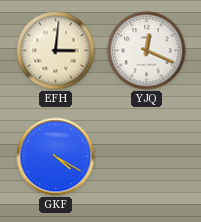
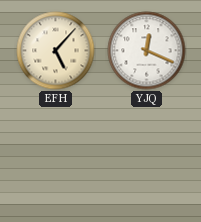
EFH: 3:01 -> 5:07 (56, 51)
GKF: 4:20 -> none (56, 157)
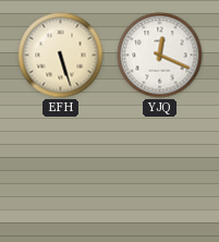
EFH: 5:07 -> 5:27 (61, 56)
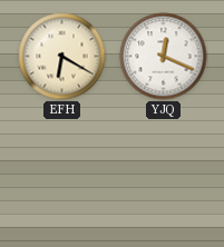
EFH: 5:27 -> 6:20 (62, 57)
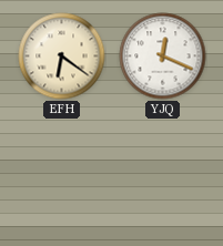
EFH: 6:20 -> 6:21 (62, 57)
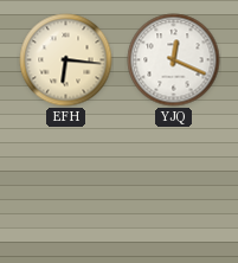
EFH: 6:21 -> 6:16 (66, 60)
